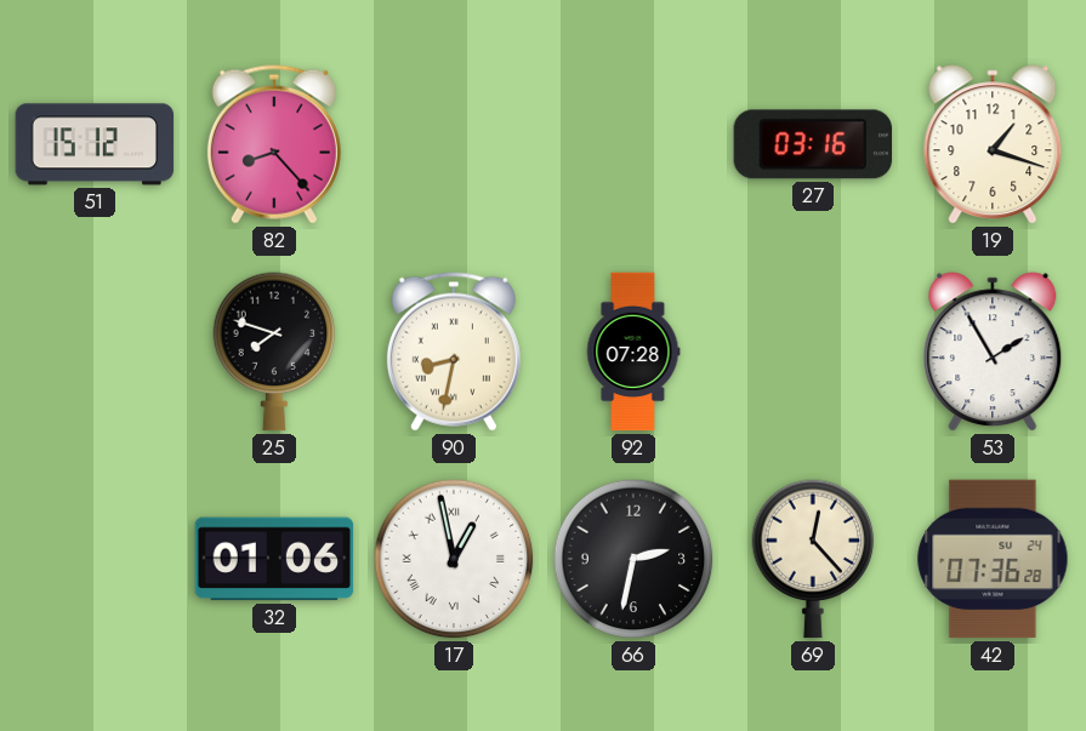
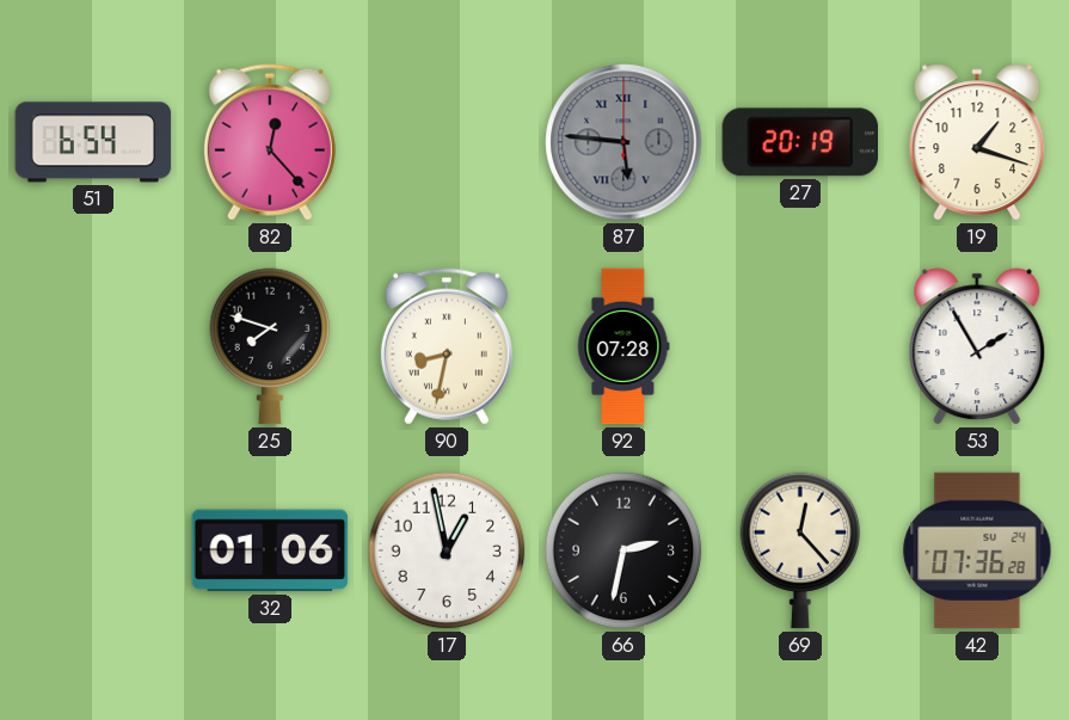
51: 15:12 -> 6:54 (93, 142)
82: 8:23 -> 12:23 (270, 142)
87: none -> 5:46 (623, 142)
27: 03:16 -> 20:19 (799, 142)
17 numerals: Roman -> Arabic (447, 550)
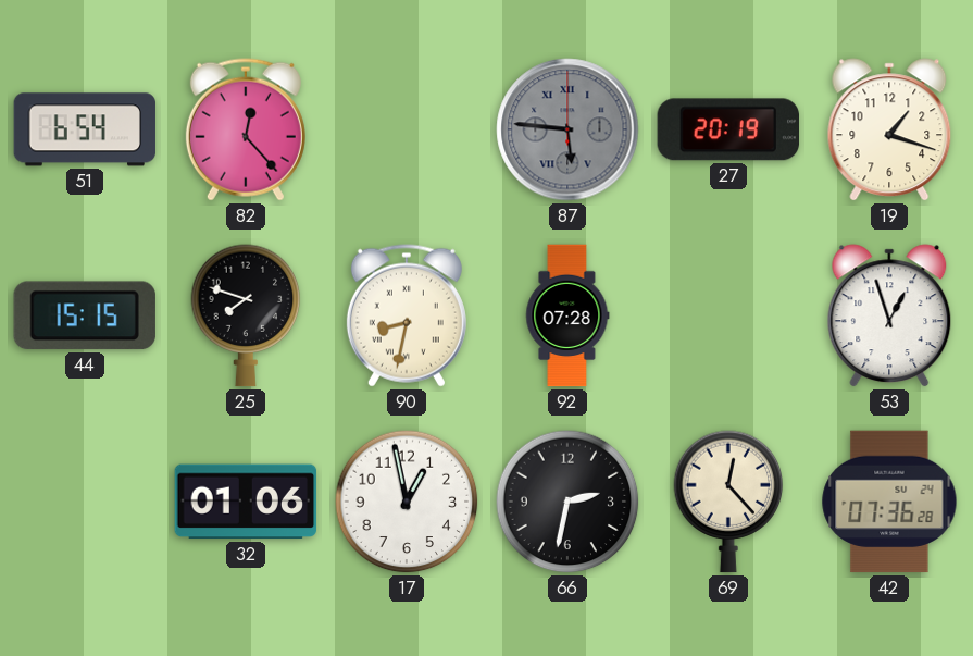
44: none -> 15:15 (85, 315)
53: 1:55 -> 12:57 (889, 315)
